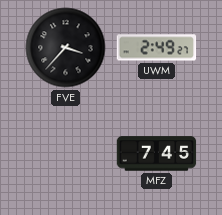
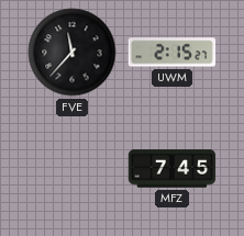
FVE: 3:37 -> 11:37 (73, 53)
UWM: 2:49 -> 2:15 (173, 53)
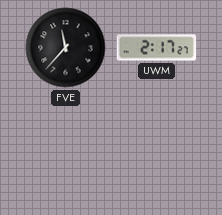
UWM: 2:15 -> 2:17 (157, 48)
MFZ: 7:45 -> none (173, 169)
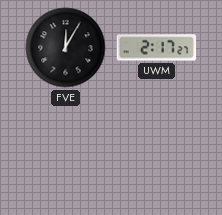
FVE: 11:37 -> 12:05 (66, 48)
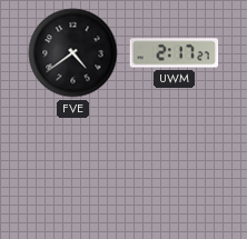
FVE: 12:05 -> 4:39 (73, 53)
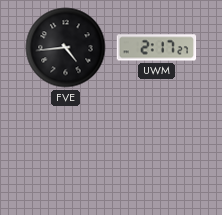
FVE: 4:39 -> 4:44 (66, 48)
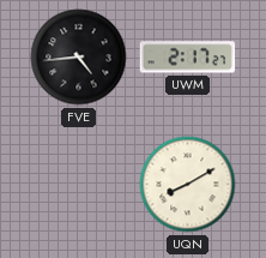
UQN: none -> 8:10 (188, 185)
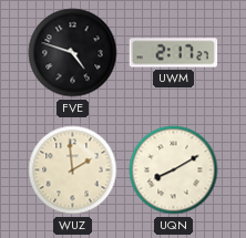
FVE: 4:44 -> 4:48 (73, 53)
WUZ: none -> 1:59 (73, 170)
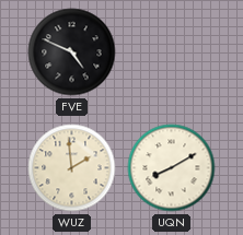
FVE: 4:48 -> 4:49 (72, 52)
UWM: 2:17 -> none (174, 53)
